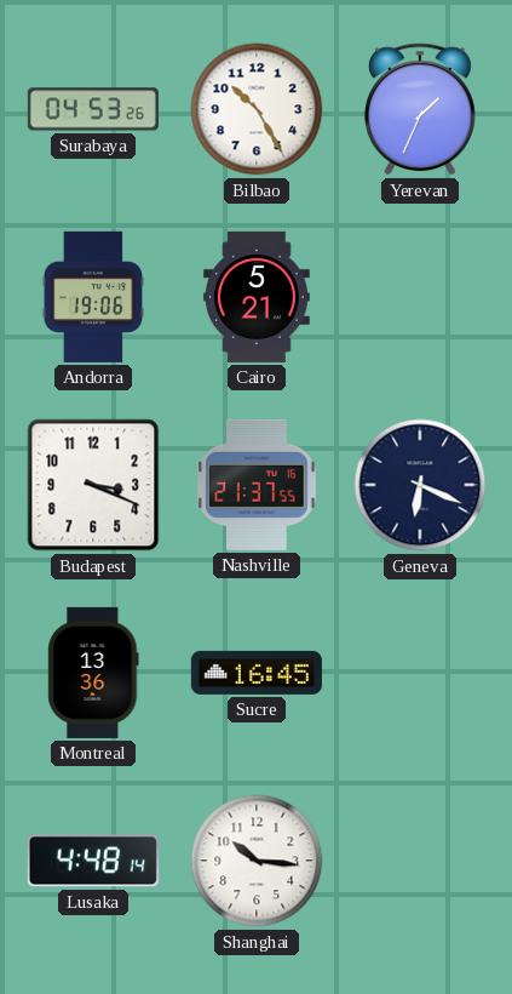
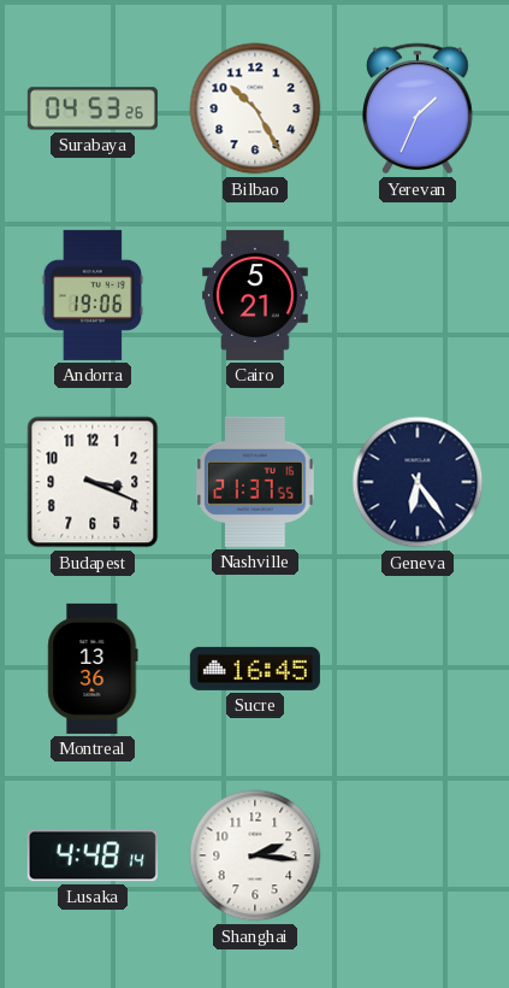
Geneva: 6:19 -> 6:24 (418, 482)
Shanghai: 10:16 -> 2:16 (255, 855)
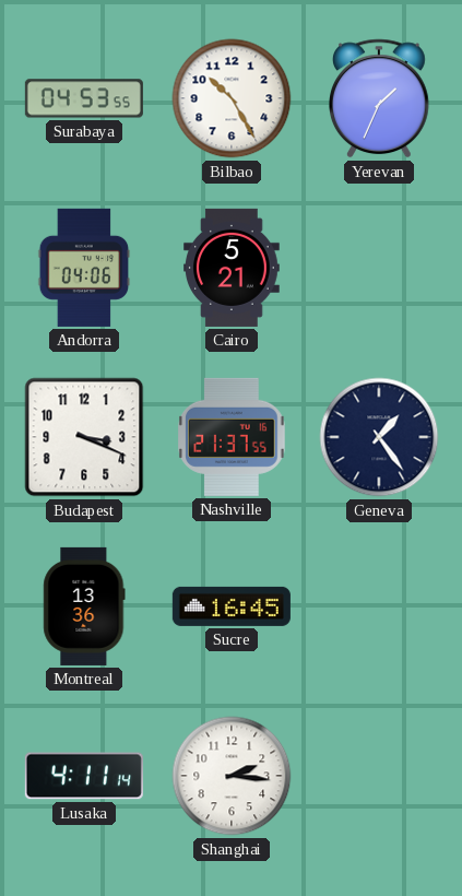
Surabaya: 04:53:26 -> 04:53:55 (84, 98)
Andorra: 19:06 -> 04:06 (84, 268)
Geneva: 6:24 -> 1:24 (379, 437)
Lusaka: 4:48 -> 4:11 (84, 776)
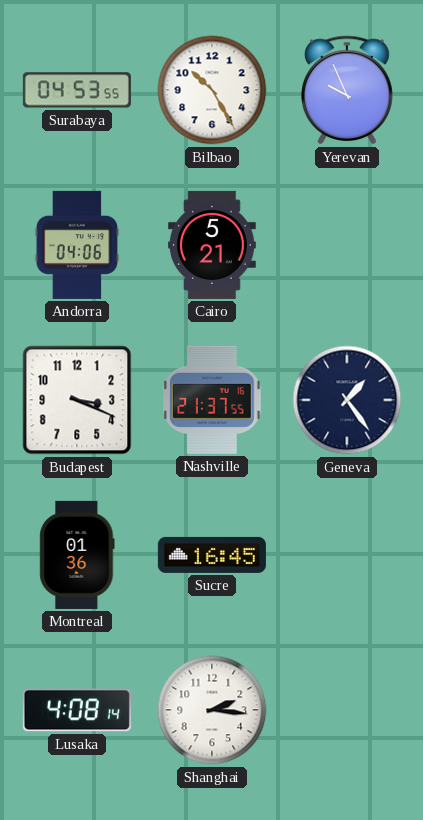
Yerevan: 1:34 -> 9:56 (348, 90)
Montreal: 13:36 -> 01:36 (77, 555)
Lusaka: 4:11 -> 4:08 (77, 710)
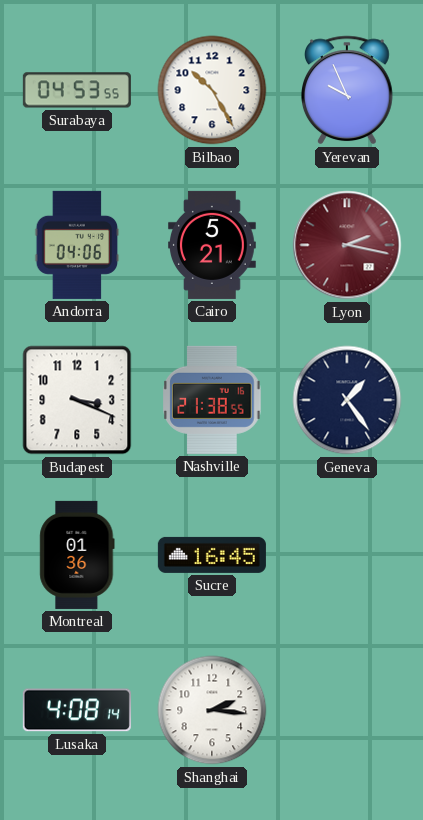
Lyon: none -> 2:17 (347, 245)
Nashville: 21:37 -> 21:38 (212, 400)
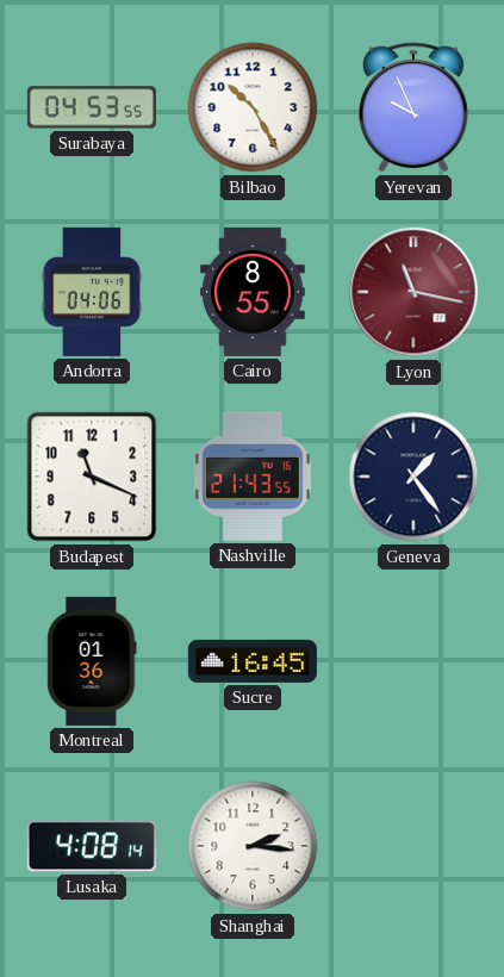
Cairo: 5:21 -> 8:55 (254, 292)
Lyon: 2:17 -> 11:17 (413, 292)
Budapest: 3:19 -> 11:19 (92, 477)
Nashville: 21:38 -> 21:43 (253, 477)
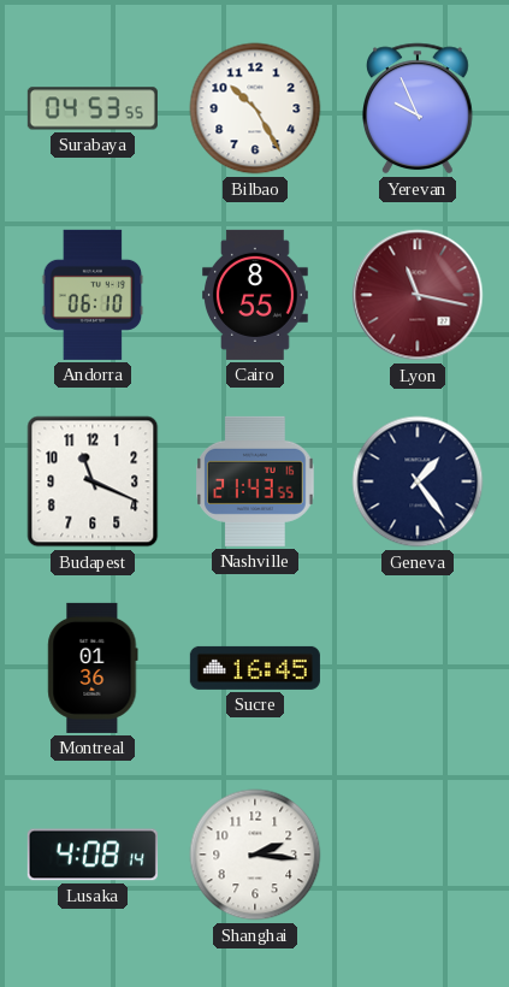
Andorra: 04:06 -> 06:10 (93, 295)
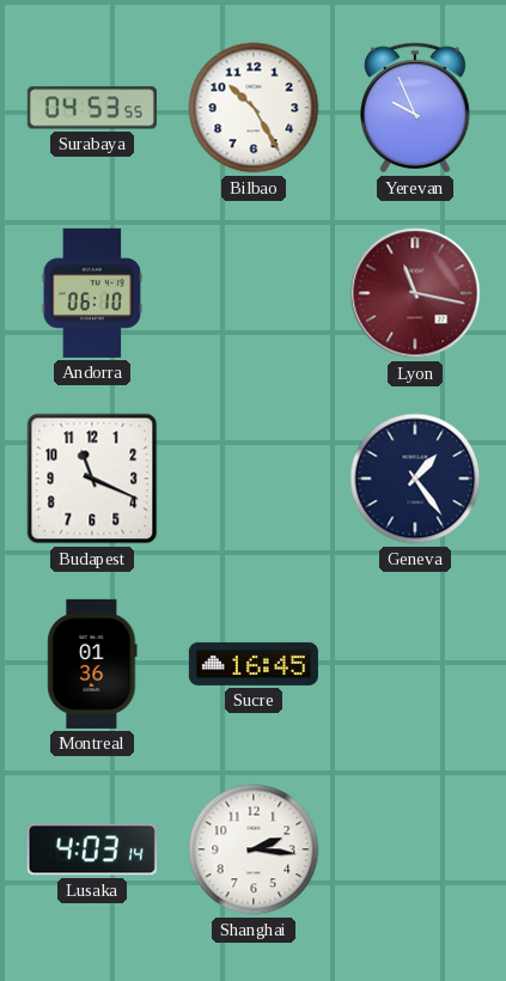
Cairo: 8:55 -> none (256, 295)
Nashville: 21:43 -> none (255, 481)
Lusaka: 4:08 -> 4:03 (92, 849)
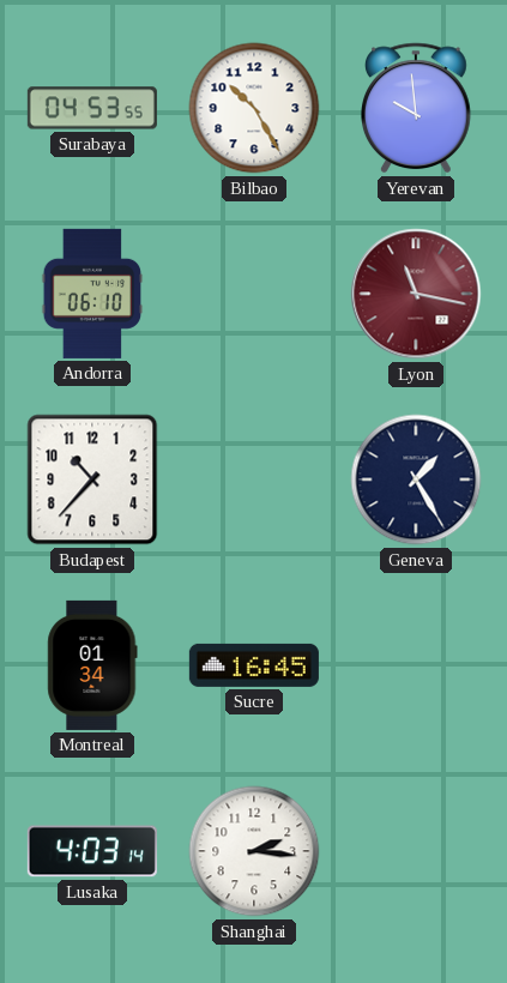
Yerevan: 9:56 -> 9:59 (417, 108)
Budapest: 11:19 -> 10:37 (92, 480)
Geneva: 1:24 -> 1:25 (416, 480)
Montreal: 01:36 -> 01:34 (92, 665)
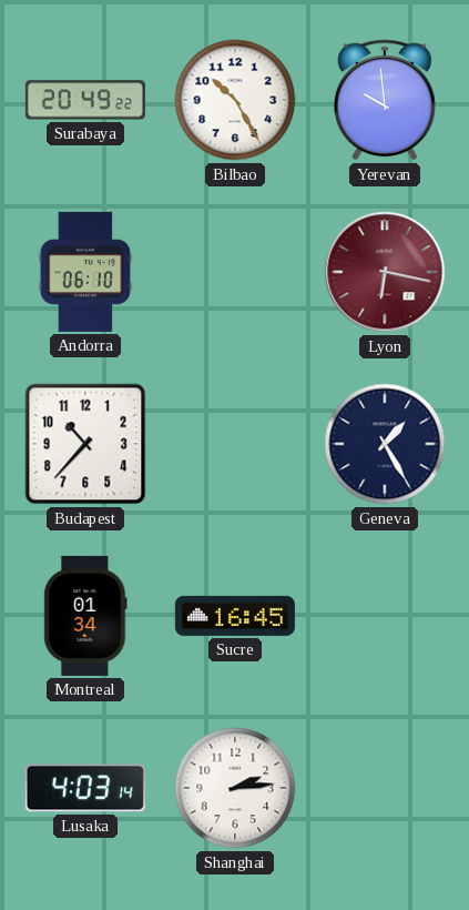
Surabaya: 04:53 -> 20:49 (85, 100)
Lyon: 11:17 -> 6:17 (385, 272)
Shanghai: 2:16 -> 2:14 (235, 788)
